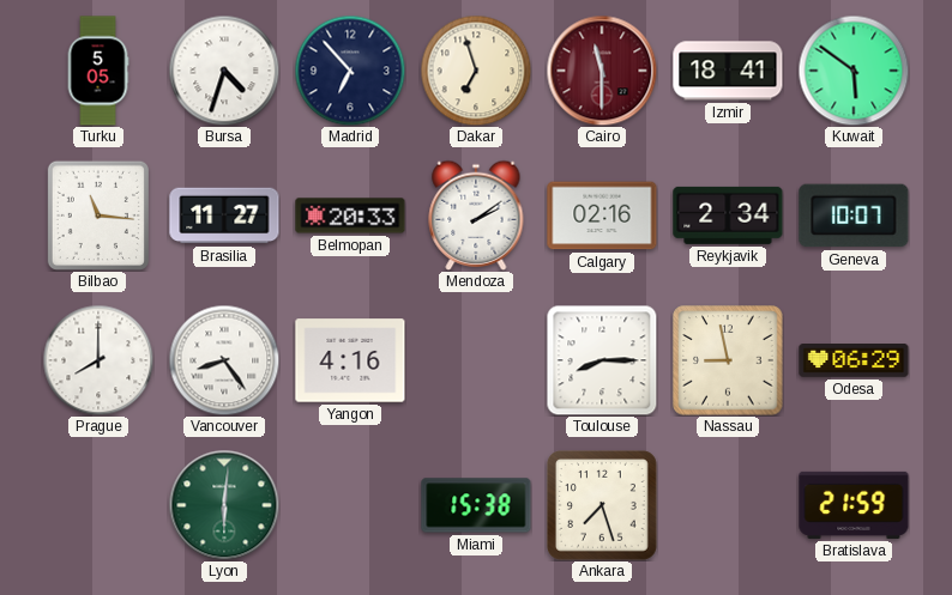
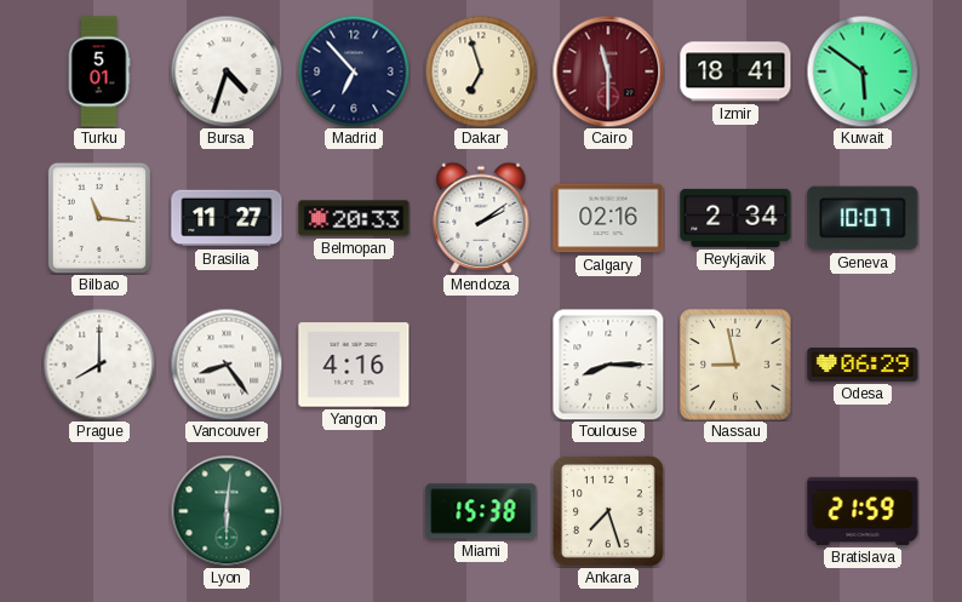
Turku: 5:05 -> 5:01 (99, 71)
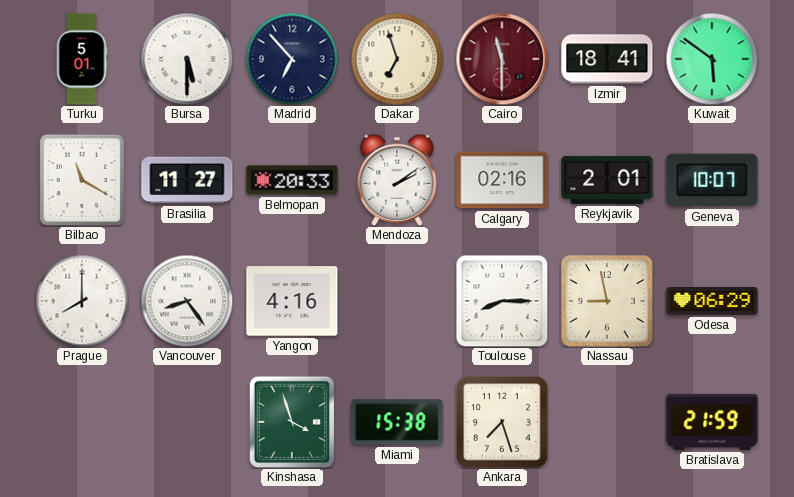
Bursa: 4:33 -> 5:30 (187, 59)
Bilbao: 11:16 -> 11:20 (82, 180)
Reykjavik: 2:34 -> 2:01 (607, 180)
Lyon: 6:01 -> none (227, 511)
Kinshasa: none -> 3:57 (292, 422)
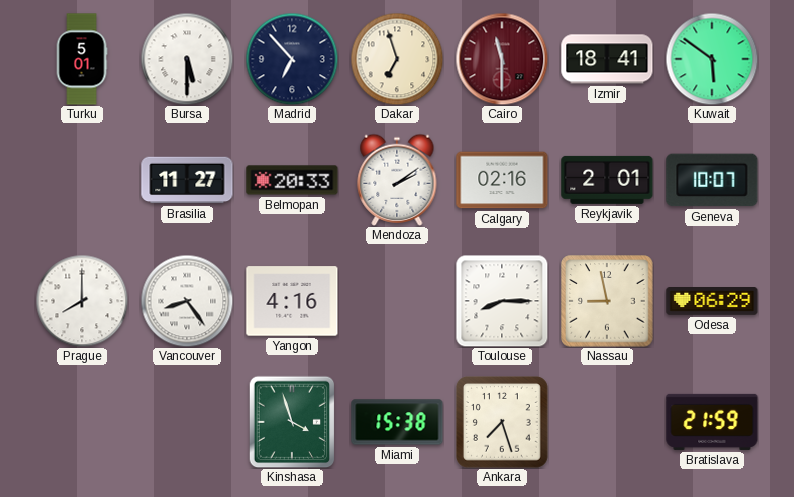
Bilbao: 11:20 -> none (82, 180)
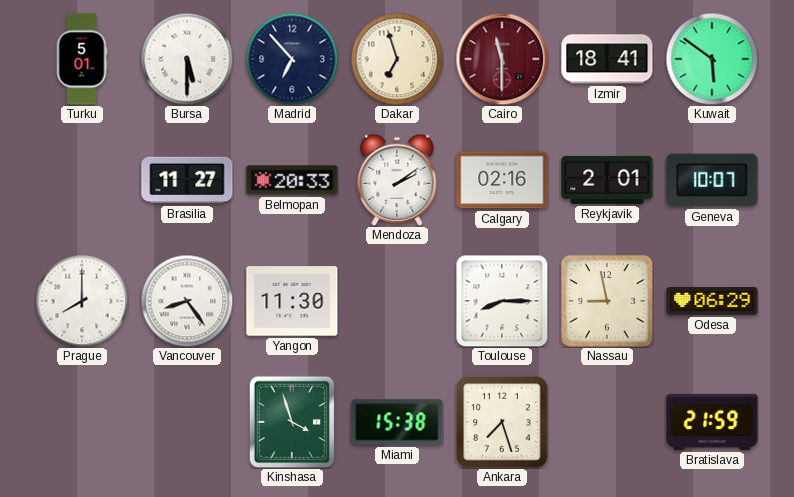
Yangon: 4:16 -> 11:30 (292, 301)
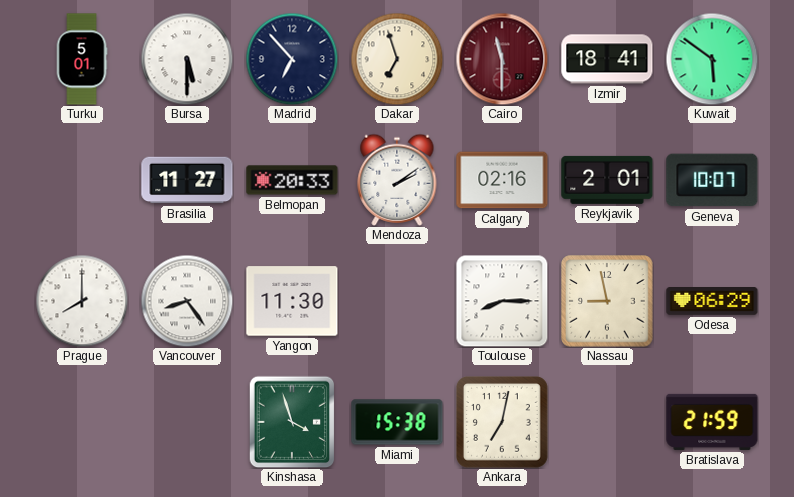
Ankara: 7:27 -> 7:02 (503, 423)
